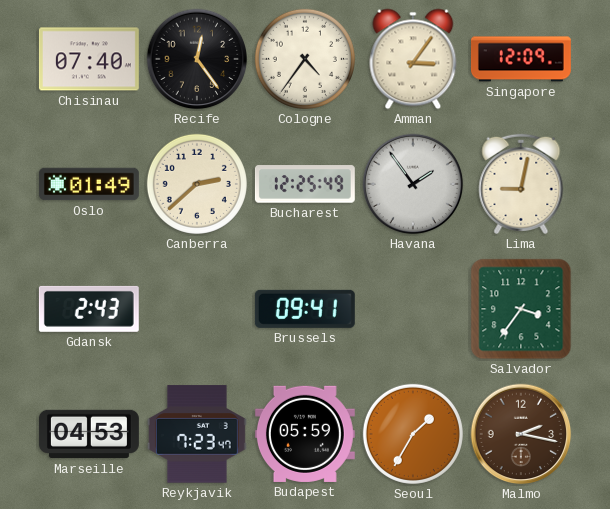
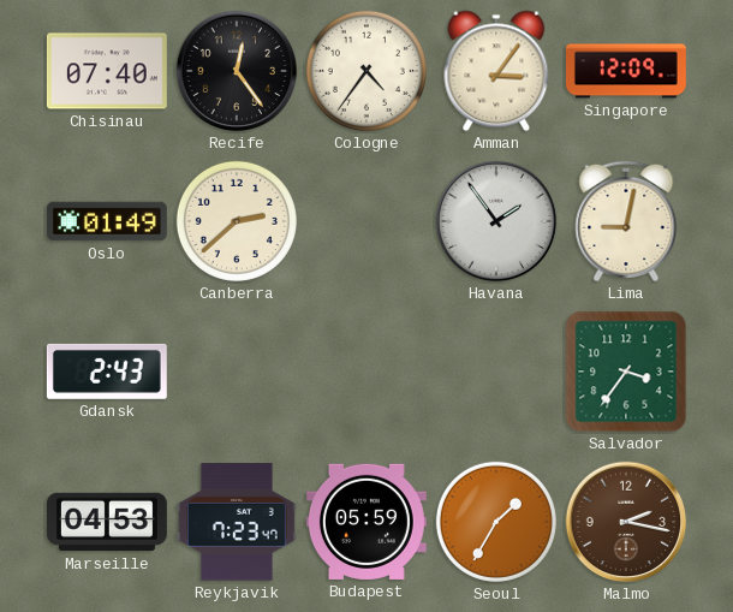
Bucharest: 12:25 -> none (305, 184)
Brussels: 09:41 -> none (305, 309)
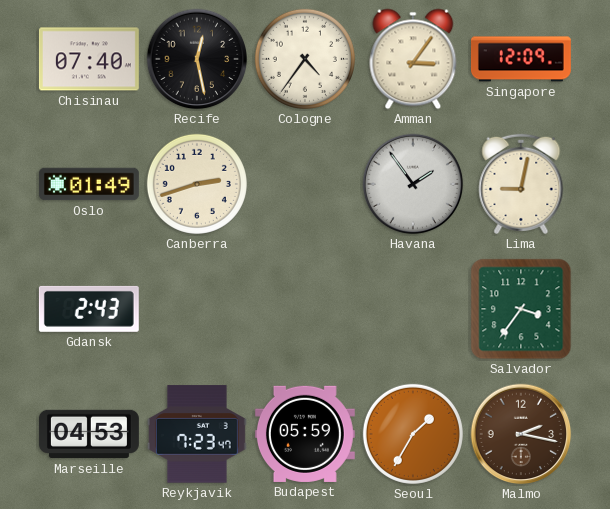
Recife: 12:24 -> 12:28 (197, 59)
Canberra: 2:38 -> 2:42 (197, 184)
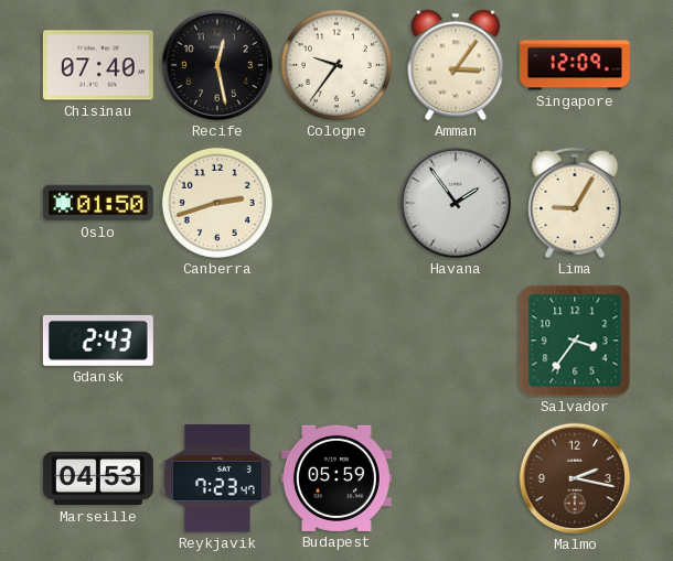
Cologne: 4:36 -> 9:36 (336, 65)
Oslo: 01:49 -> 01:50 (98, 203)
Lima: 9:02 -> 9:05 (575, 203)
Seoul: 1:35 -> none (413, 434)
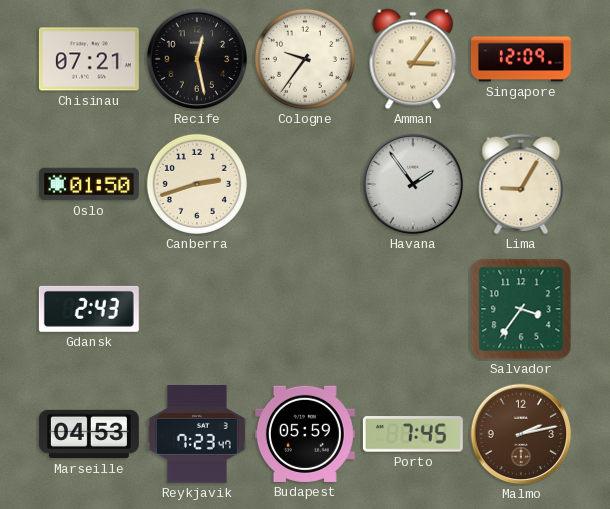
Chisinau: 07:40 -> 07:21 (89, 59)
Porto: none -> 7:45 (413, 434)
Malmo: 2:17 -> 2:13 (521, 434)
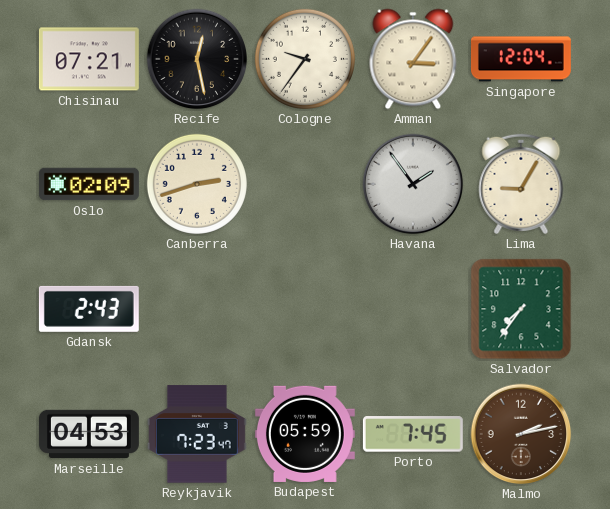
Singapore: 12:09 -> 12:04 (521, 59)
Oslo: 01:50 -> 02:09 (89, 184)
Salvador: 3:36 -> 7:36 (521, 309)
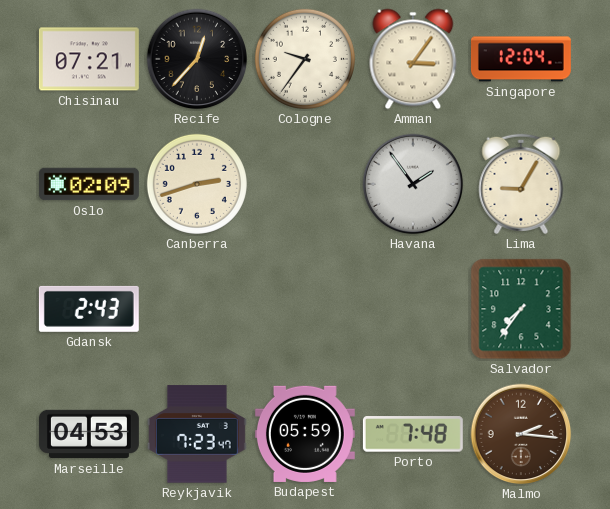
Recife: 12:28 -> 12:37 (197, 59)
Porto: 7:45 -> 7:48 (413, 434)
Malmo: 2:13 -> 2:16 (521, 434)
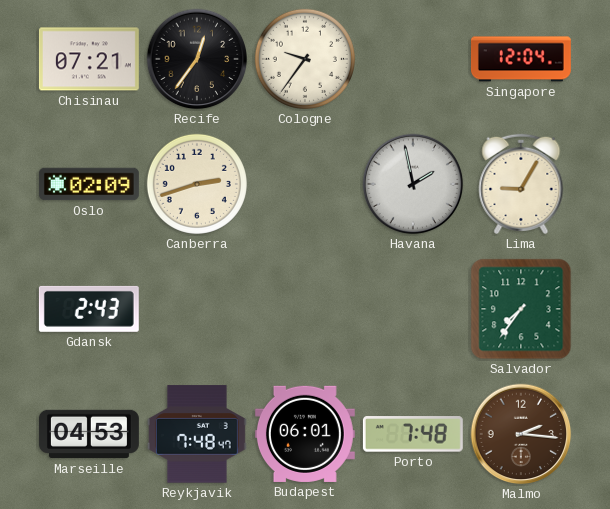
Recife: 12:37 -> 12:36 (197, 59)
Amman: 3:06 -> none (413, 59)
Havana: 1:54 -> 1:58 (413, 184)
Reykjavik: 7:23 -> 7:48 (197, 434)
Budapest: 05:59 -> 06:01 (305, 434)
